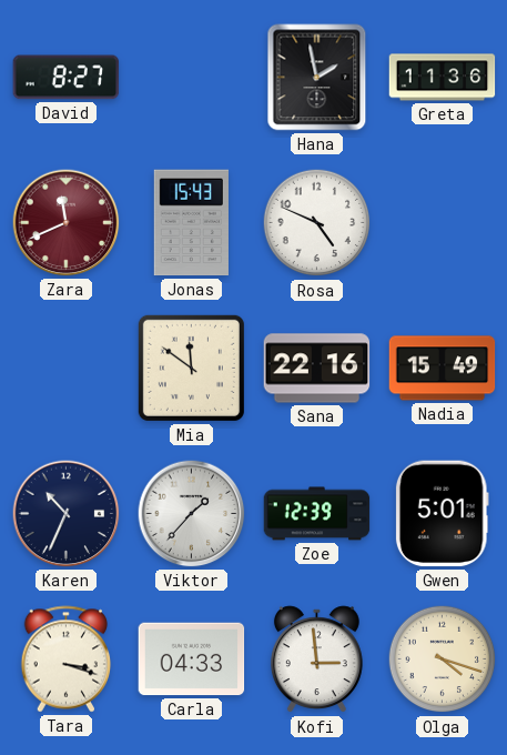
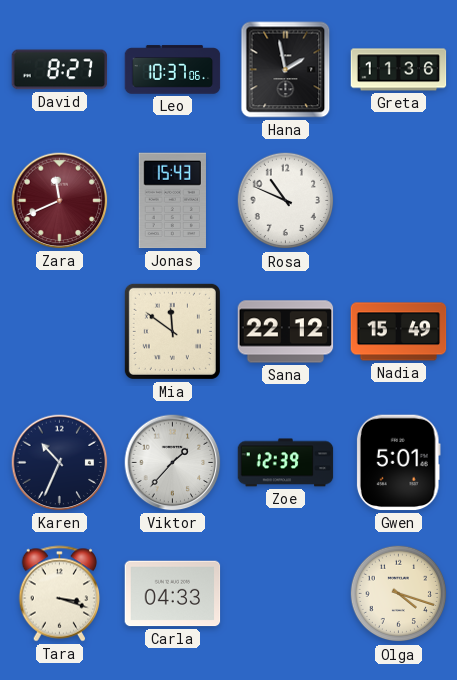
Leo: none -> 10:37 (173, 70)
Rosa: 4:49 -> 10:49 (286, 201)
Sana: 22:16 -> 22:12 (286, 332)
Kofi: 2:59 -> none (316, 660)
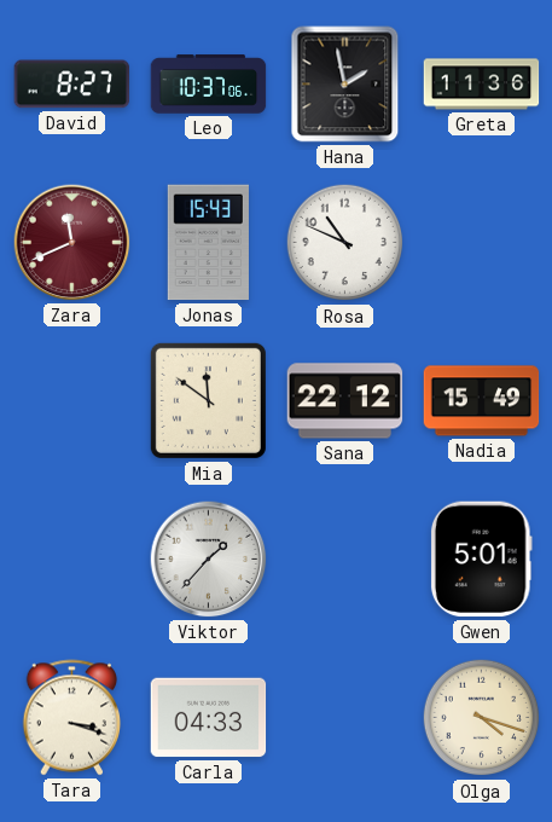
Karen: 10:34 -> none (60, 463)
Zoe: 12:39 -> none (286, 463)
